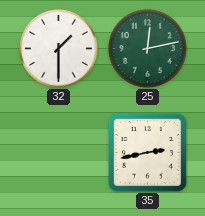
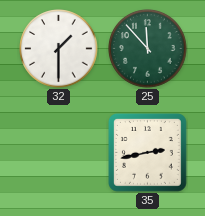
25: 12:13 -> 11:53 (148, 49)
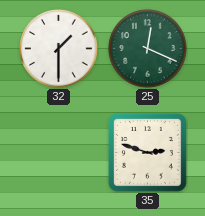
25: 11:53 -> 12:19 (148, 49)
35: 2:43 -> 2:48 (148, 153)
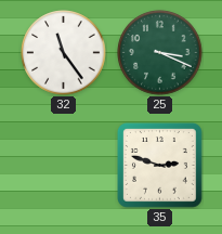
32: 1:30 -> 11:24 (64, 53)
25: 12:19 -> 3:19 (160, 53)
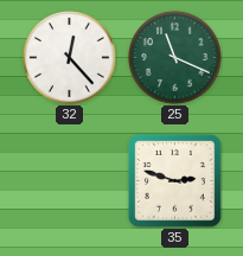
32: 11:24 -> 12:23 (70, 58)
25: 3:19 -> 11:19 (175, 58)
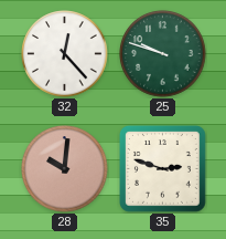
25: 11:19 -> 9:48 (163, 54)
28: none -> 10:01 (65, 169)
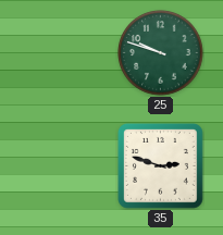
32: 12:23 -> none (65, 54)
28: 10:01 -> none (65, 169)
